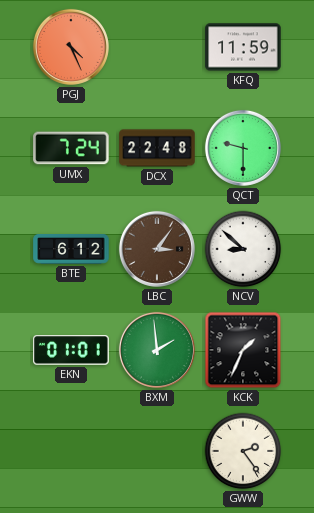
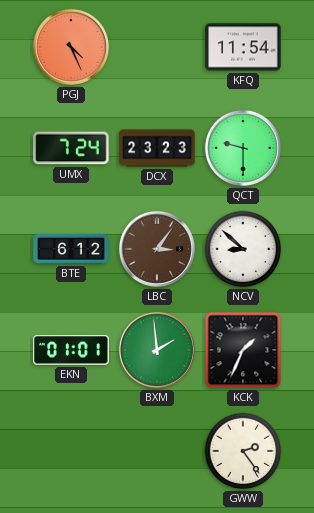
KFQ: 11:59 -> 11:54 (243, 47)
DCX: 22:48 -> 23:23 (157, 148)
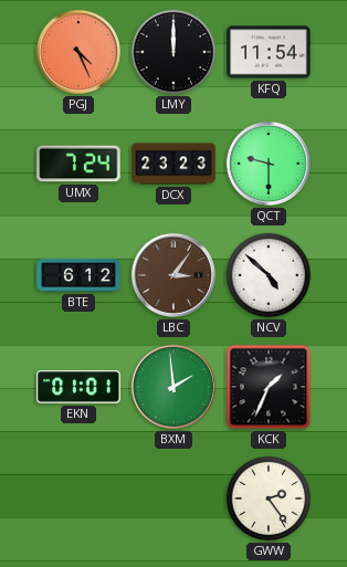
LMY: none -> 12:00 (173, 52)
NCV: 8:52 -> 4:52 (269, 275)
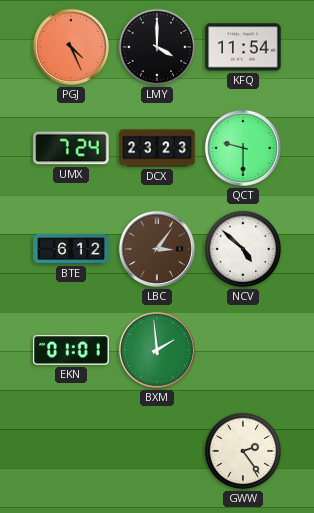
LMY: 12:00 -> 4:00 (157, 47)
KCK: 1:34 -> none (269, 387)
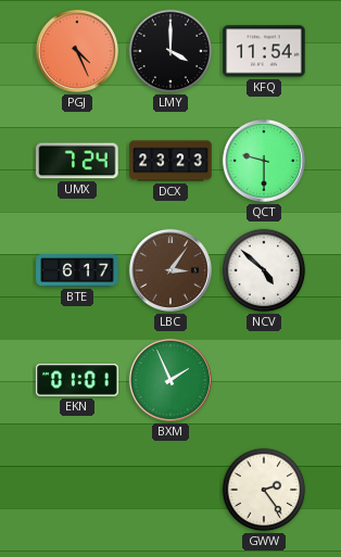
BTE: 6:12 -> 6:17 (77, 271)
BXM: 1:59 -> 1:56 (171, 380)
